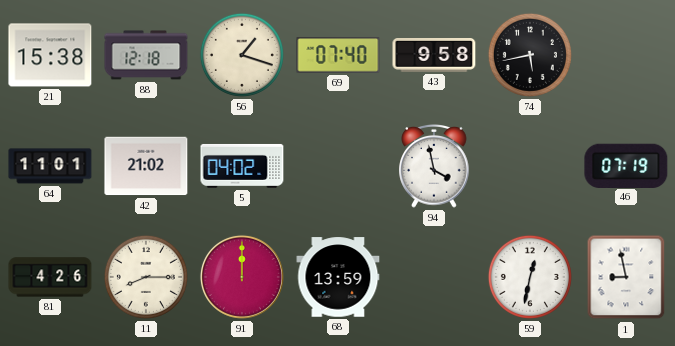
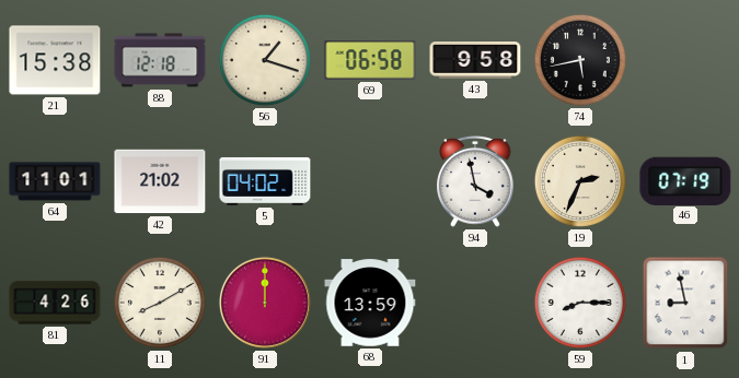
69: 07:40 -> 06:58 (370, 60)
19: none -> 2:34 (580, 181)
11: 8:15 -> 8:10 (160, 303)
59: 12:32 -> 8:15 (580, 303)
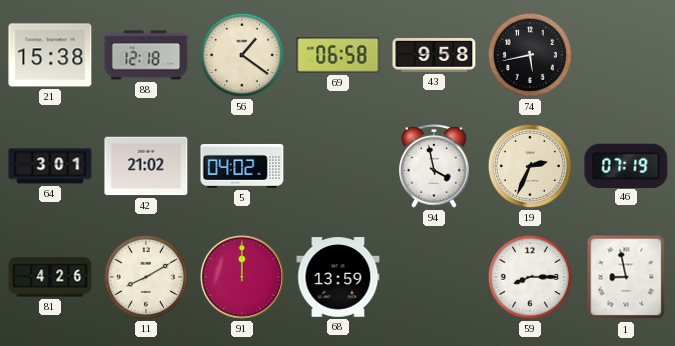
56: 1:18 -> 1:21 (242, 55)
64: 11:01 -> 3:01 (50, 166)
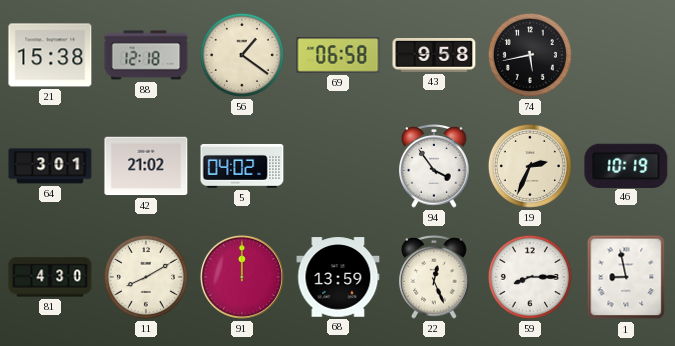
94: 3:58 -> 3:54 (434, 167)
46: 07:19 -> 10:19 (626, 165)
81: 4:26 -> 4:30 (50, 277)
22: none -> 12:26 (434, 278)
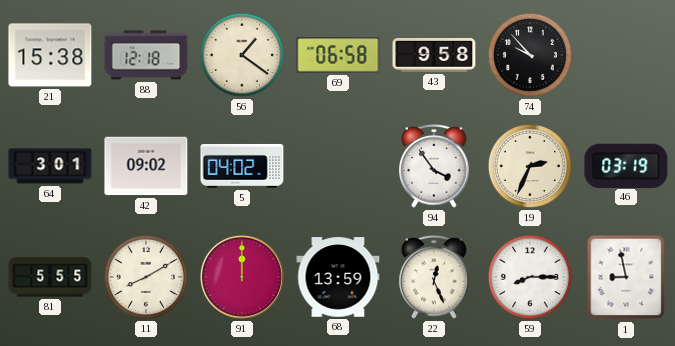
74: 5:43 -> 9:53 (530, 55)
42: 21:02 -> 09:02 (146, 166)
46: 10:19 -> 03:19 (626, 165)
81: 4:30 -> 5:55 (50, 277)
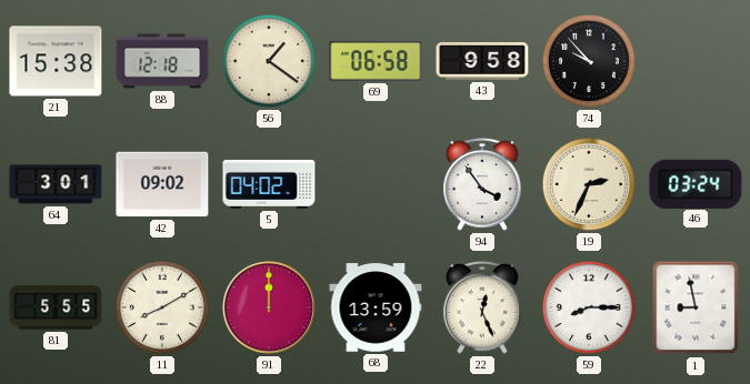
46: 03:19 -> 03:24 (696, 183)
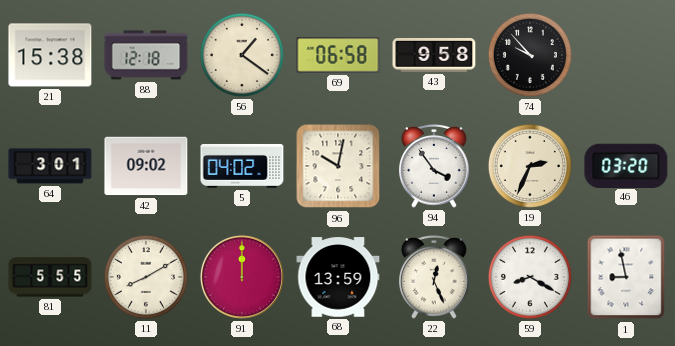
96: none -> 10:02 (338, 166)
46: 03:24 -> 03:20 (626, 165)
59: 8:15 -> 8:20 (530, 277)
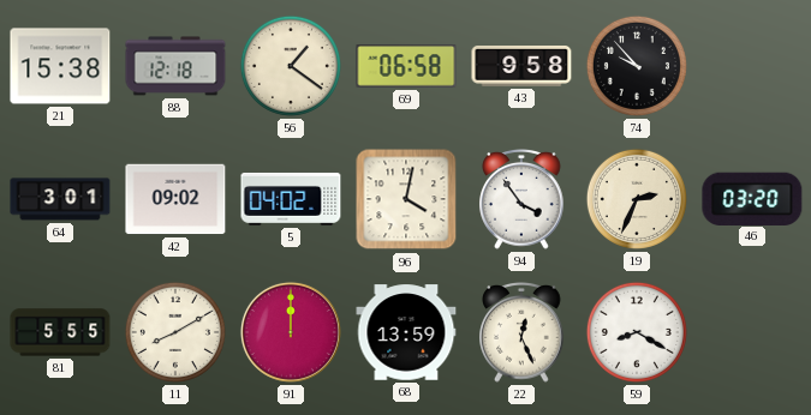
96: 10:02 -> 4:02 (406, 199)
1: 8:58 -> none (626, 277)
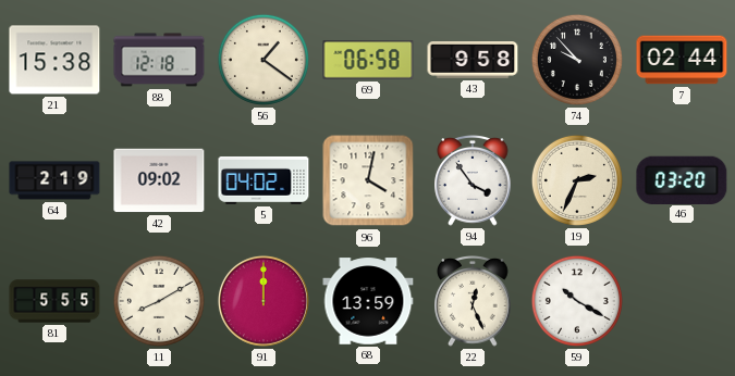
7: none -> 02:44 (682, 60)
64: 3:01 -> 2:19 (54, 180)
59: 8:20 -> 10:20 (577, 301)
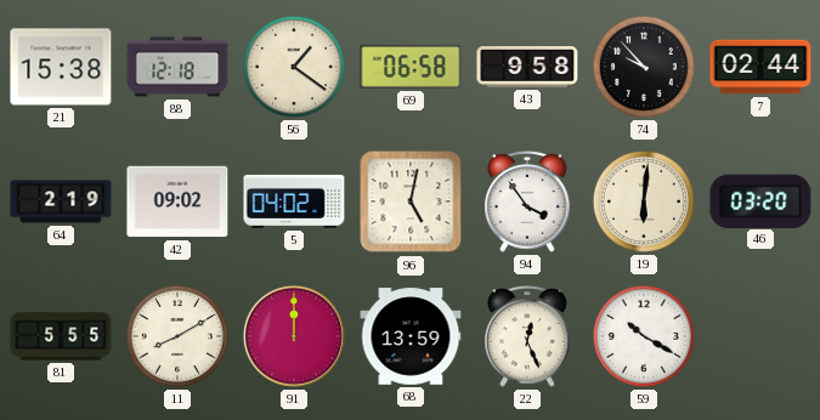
96: 4:02 -> 5:02 (411, 202)
19: 2:34 -> 6:01 (644, 202)
